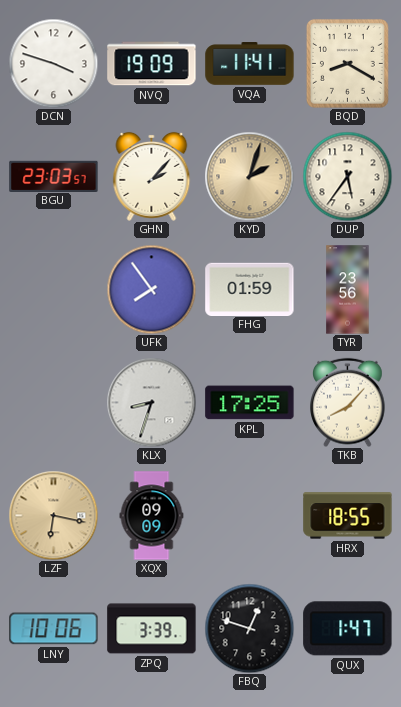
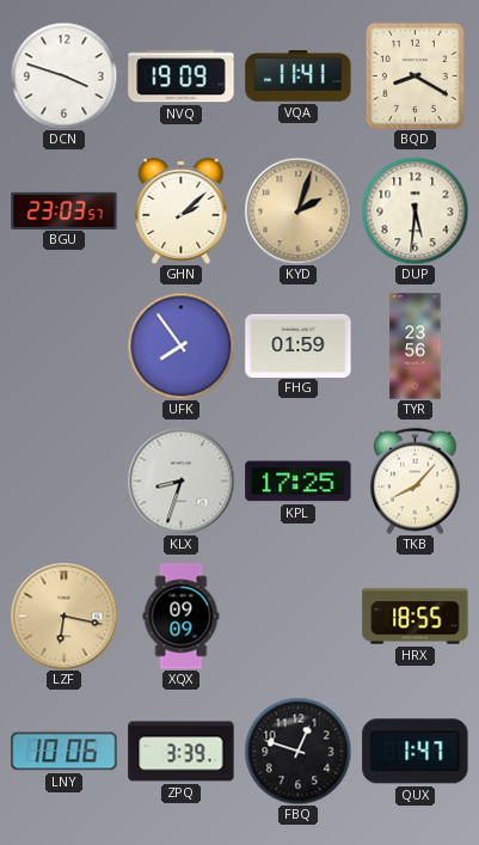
GHN: 2:07 -> 2:08 (182, 210)
DUP: 5:36 -> 5:31 (414, 210)
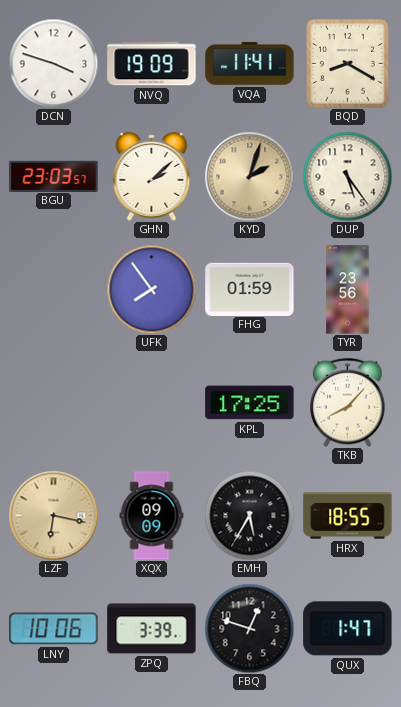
DUP: 5:31 -> 5:24 (347, 176)
KLX: 8:33 -> none (180, 480)
EMH: none -> 5:35 (249, 515)
